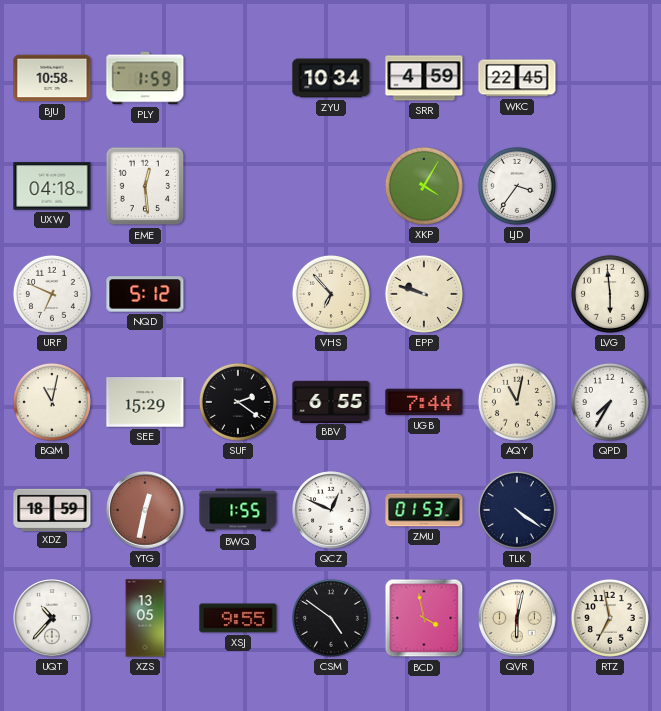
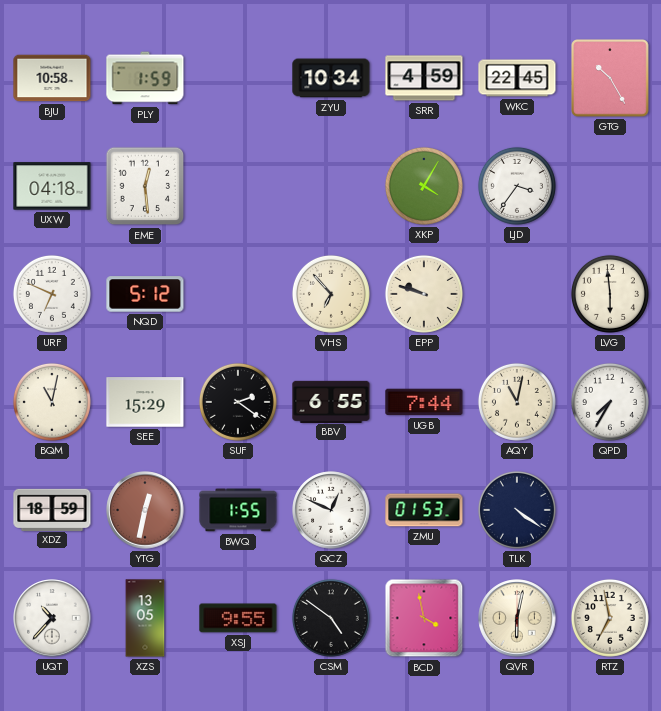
GTG: none -> 10:25 (610, 78)
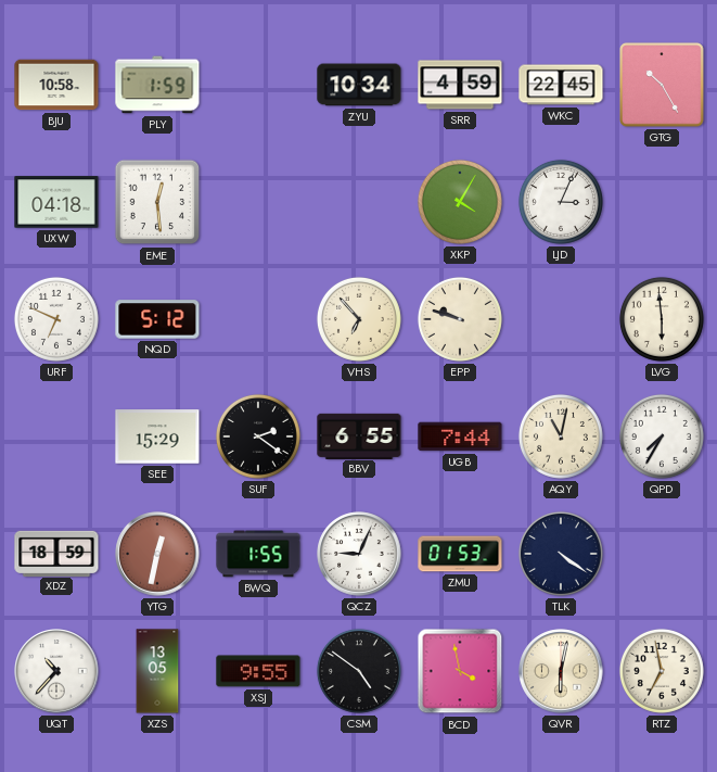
LJD: 3:36 -> 3:04 (561, 202)
BQM: 11:02 -> none (52, 402)
QCZ: 12:49 -> 9:04 (359, 554)
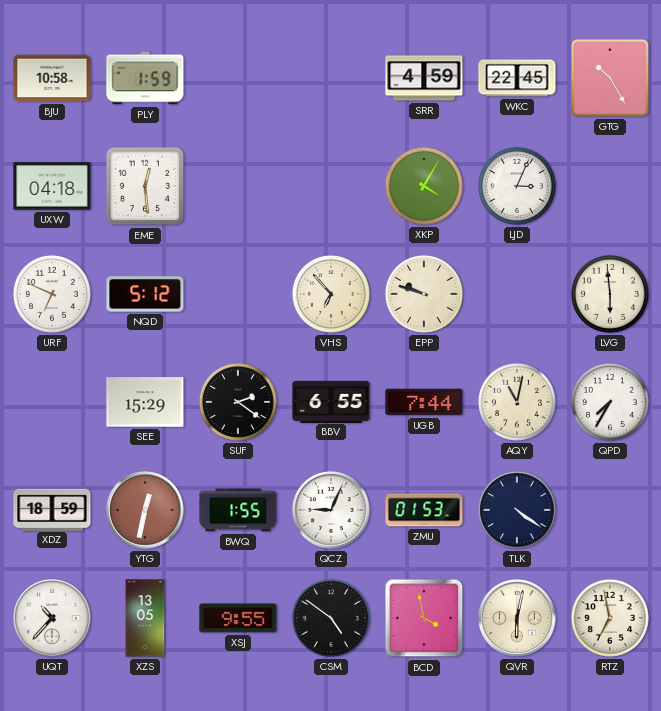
ZYU: 10:34 -> none (359, 85)
